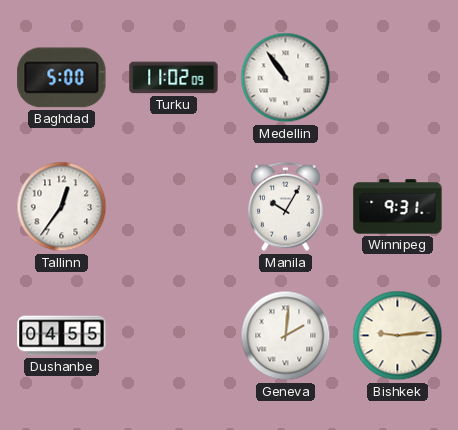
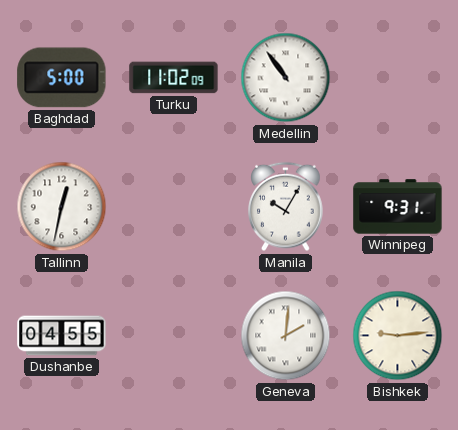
Tallinn: 12:36 -> 12:32 (62, 207)
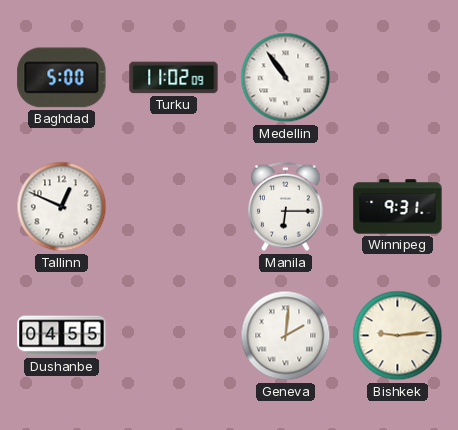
Tallinn: 12:32 -> 12:49 (62, 207)
Manila: 10:05 -> 6:15 (286, 207)
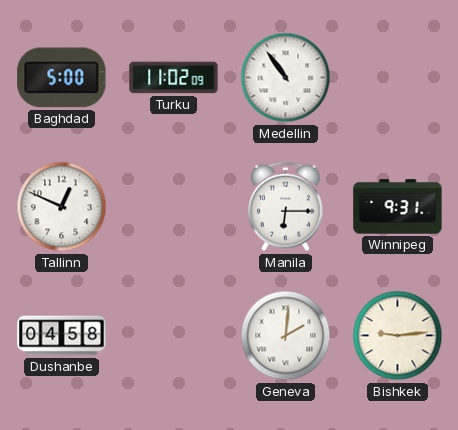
Dushanbe: 04:55 -> 04:58 (62, 336)
